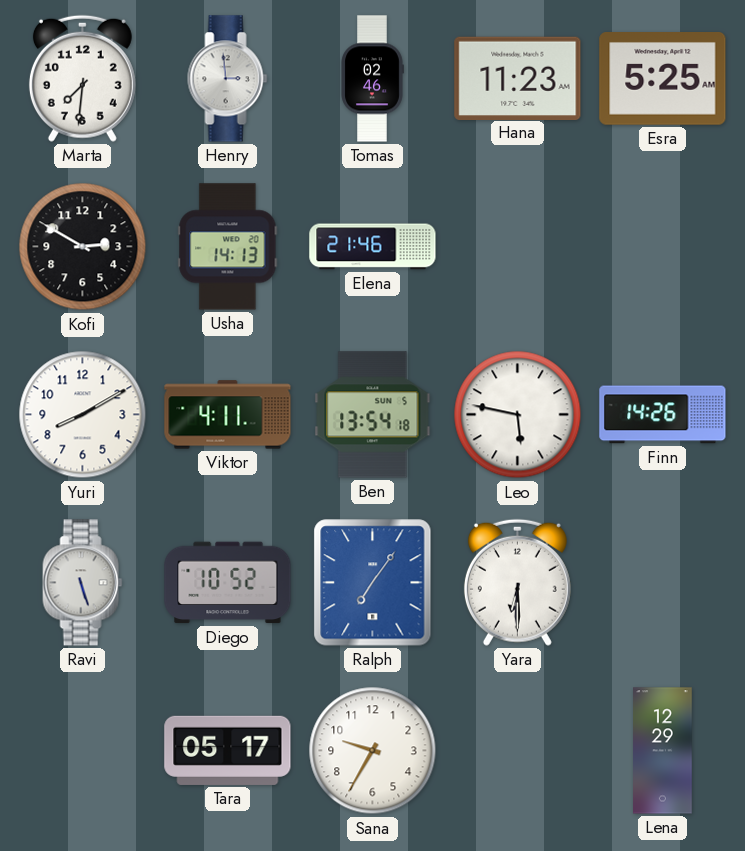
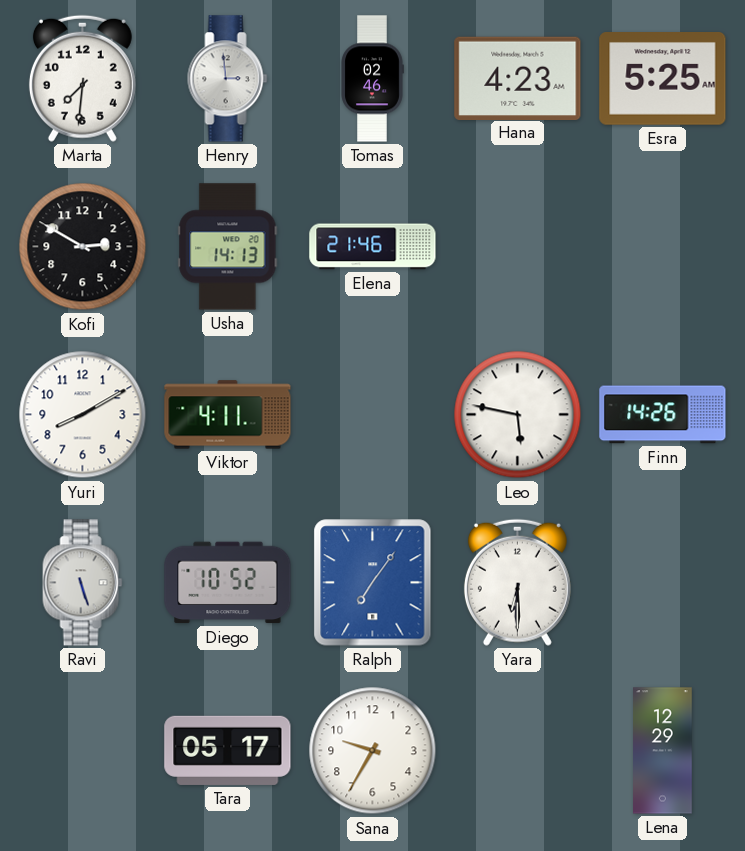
Hana: 11:23 -> 4:23 (518, 78)
Ben: 13:54 -> none (373, 415)
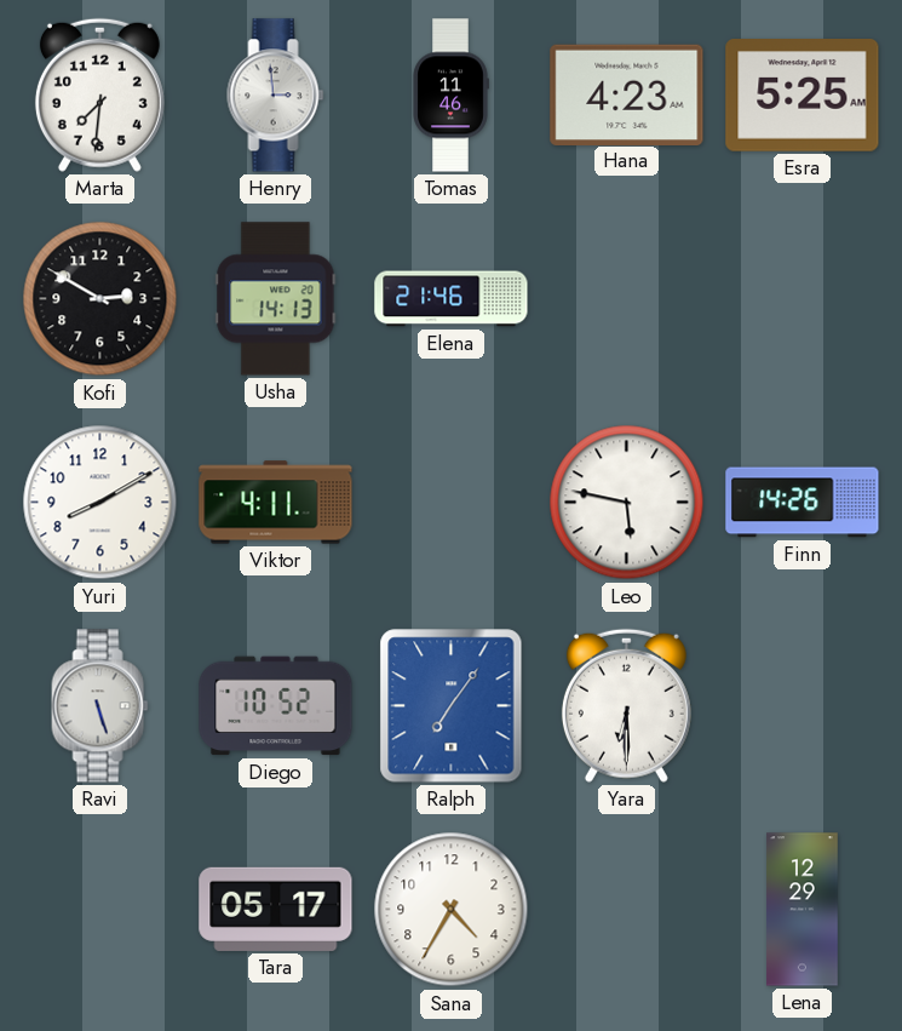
Tomas: 02:46 -> 11:46 (450, 96)
Sana: 9:35 -> 4:35 (452, 910)
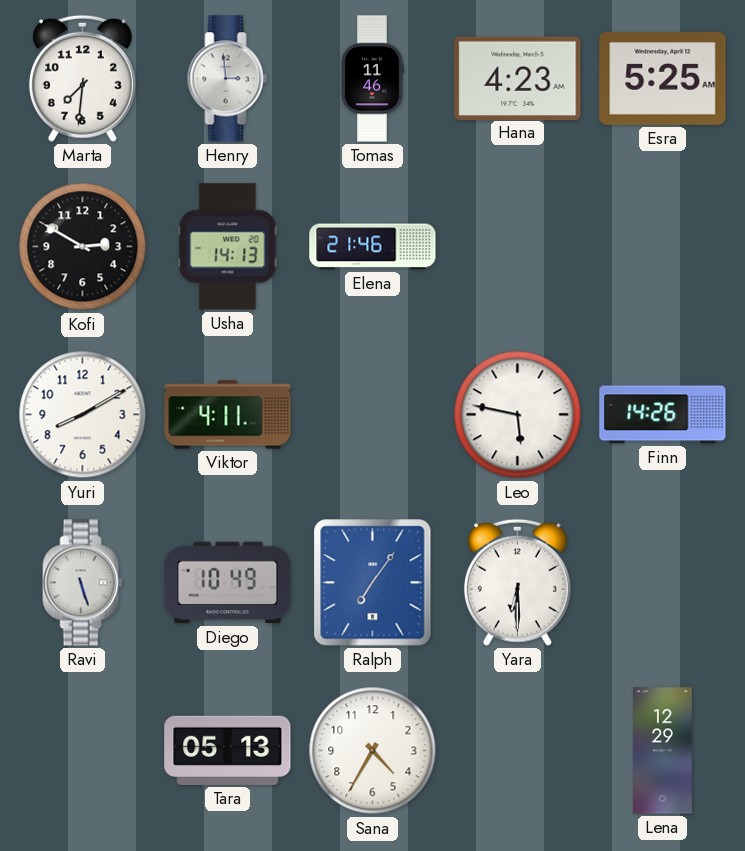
Diego: 10:52 -> 10:49 (228, 583)
Tara: 05:17 -> 05:13 (228, 750)
